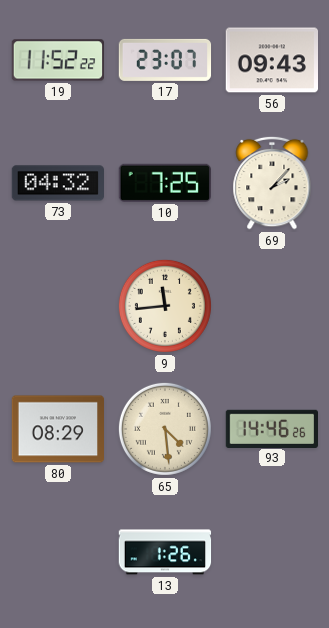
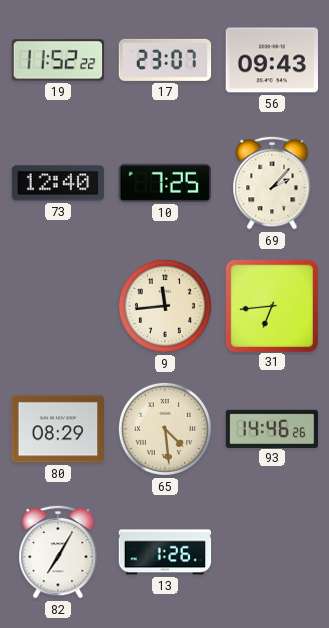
73: 04:32 -> 12:40 (57, 183)
31: none -> 6:44 (271, 305)
82: none -> 7:05 (58, 552)
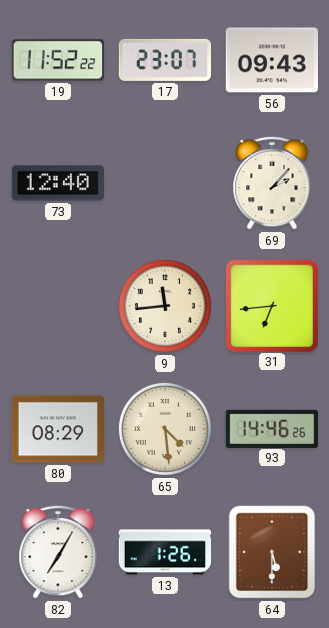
10: 7:25 -> none (165, 183)
64: none -> 5:30 (272, 552)
